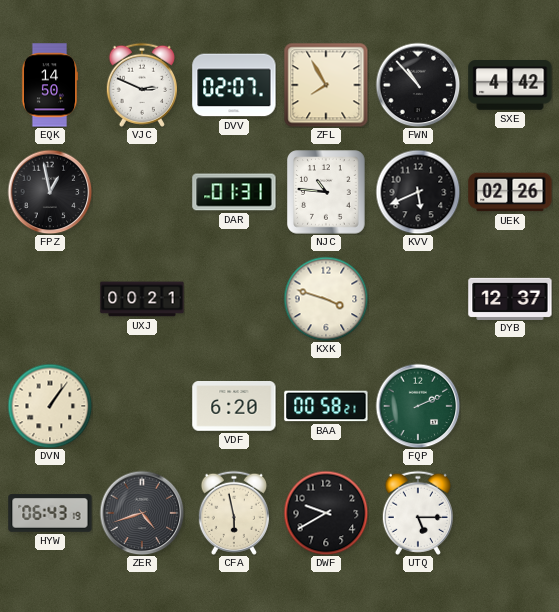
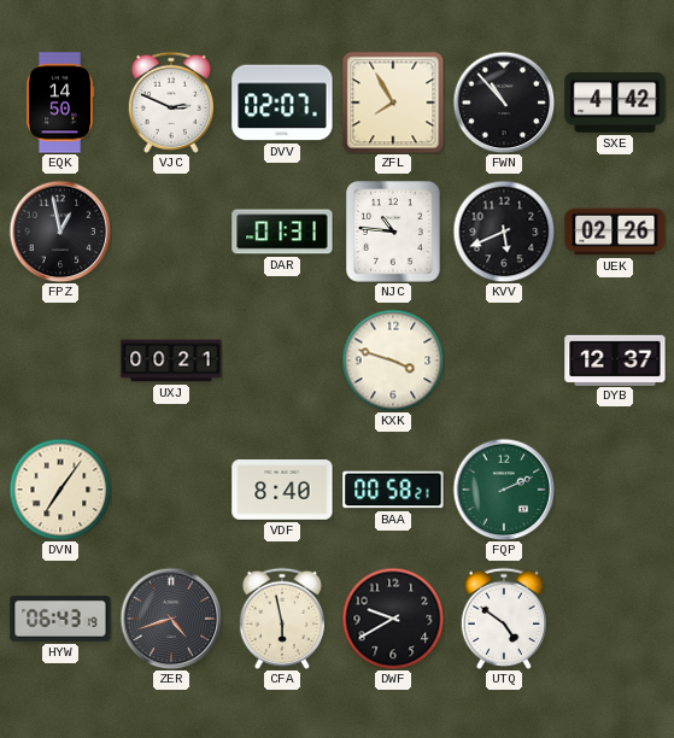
DVN: 1:06 -> 7:06 (60, 490)
VDF: 6:20 -> 8:40 (282, 490)
UTQ: 5:15 -> 4:51 (504, 619)
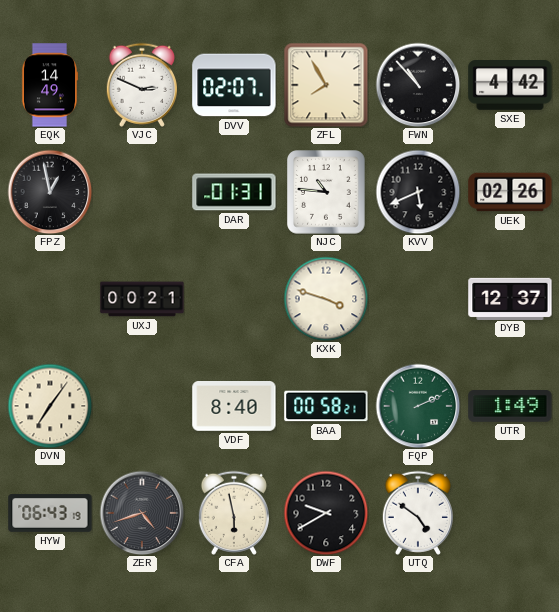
EQK: 14:50 -> 14:49 (50, 85)
UTR: none -> 1:49 (510, 406)
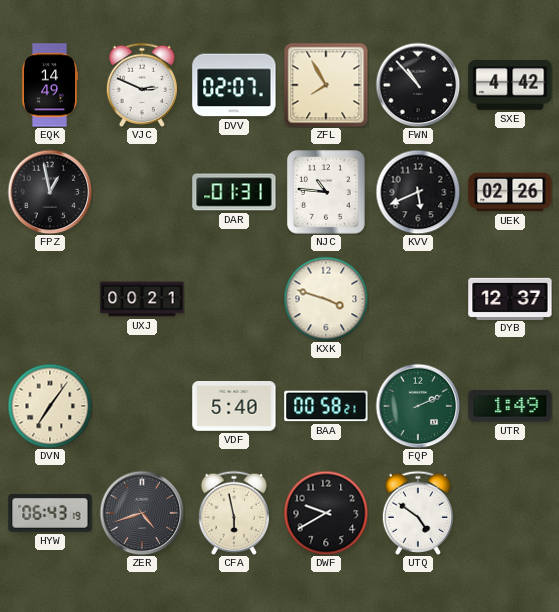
VDF: 8:40 -> 5:40 (234, 406)
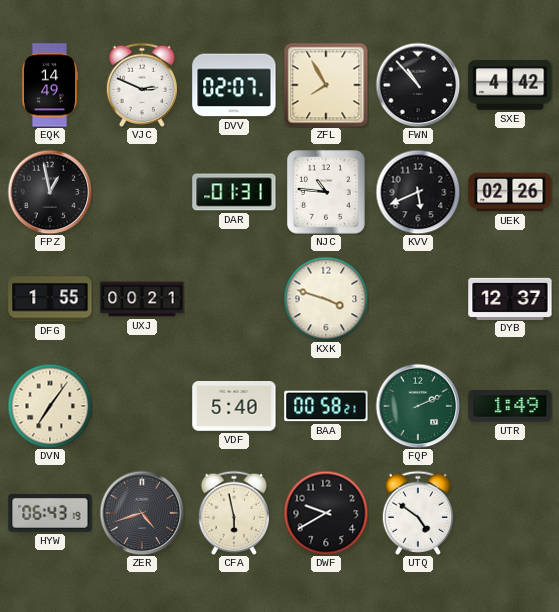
DFG: none -> 1:55 (50, 299)
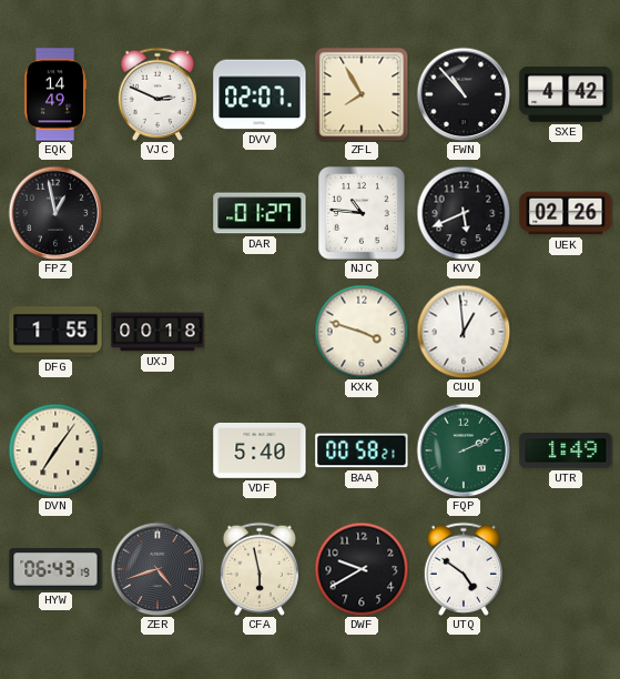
DAR: 01:31 -> 01:27 (260, 213)
UXJ: 00:21 -> 00:18 (157, 332)
CUU: none -> 12:59 (464, 332)
DYB: 12:37 -> none (510, 298)
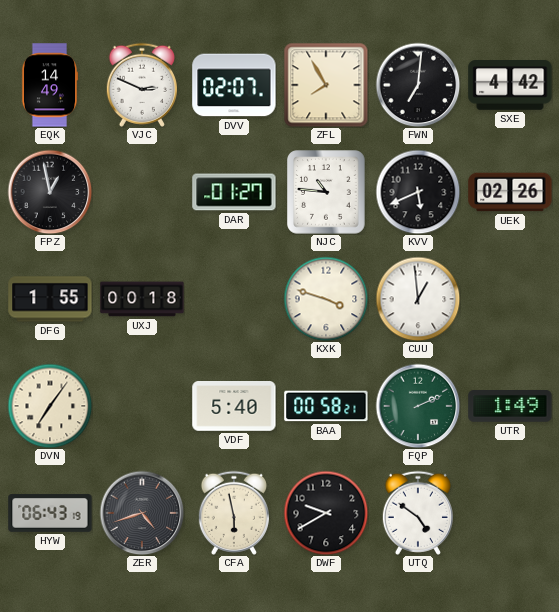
FWN: 10:53 -> 7:01 (418, 85)
